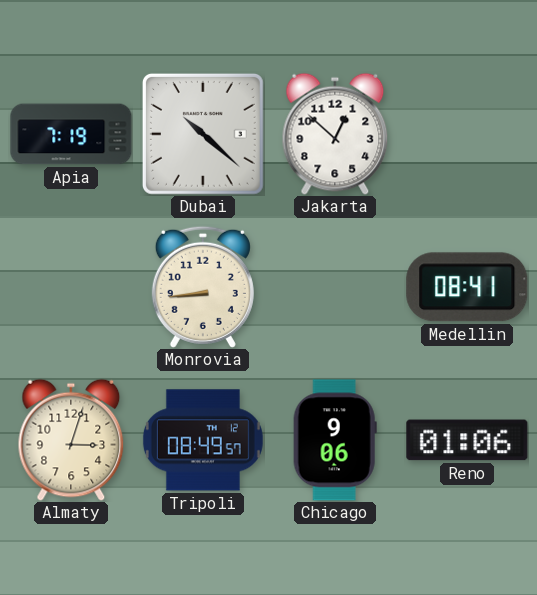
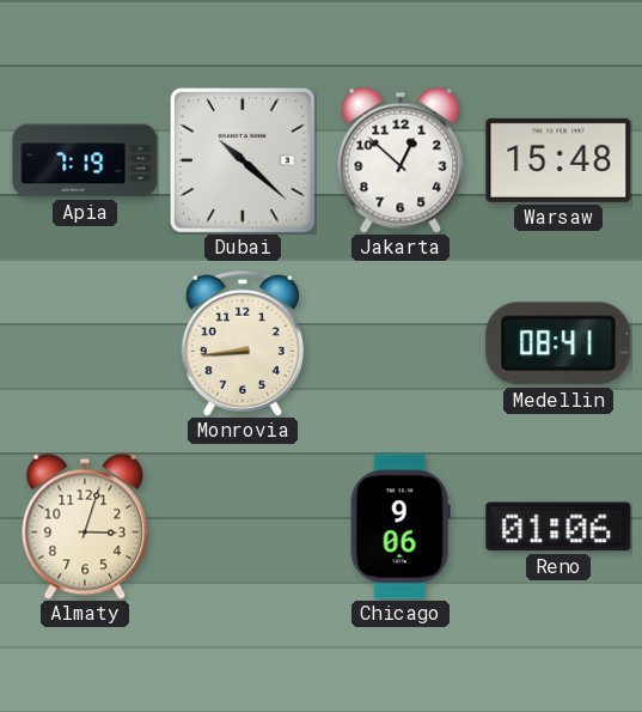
Warsaw: none -> 15:48 (558, 160)
Tripoli: 08:49 -> none (203, 440)
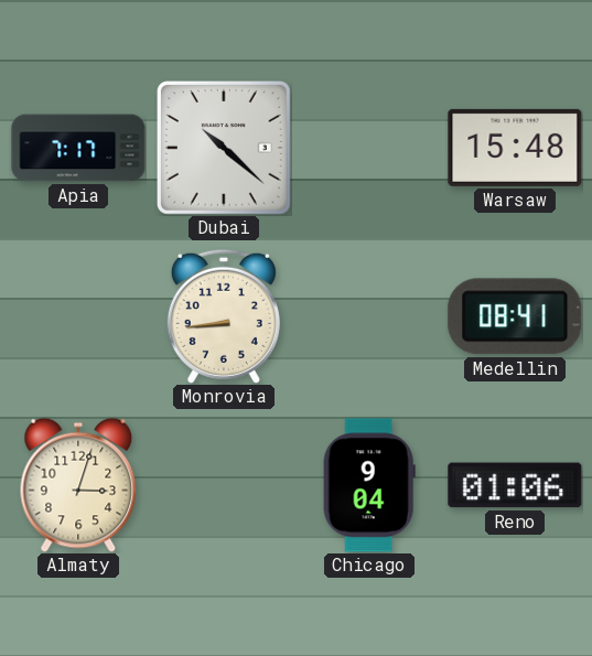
Apia: 7:19 -> 7:17 (78, 148)
Jakarta: 12:52 -> none (401, 160)
Chicago: 9:06 -> 9:04 (369, 485)
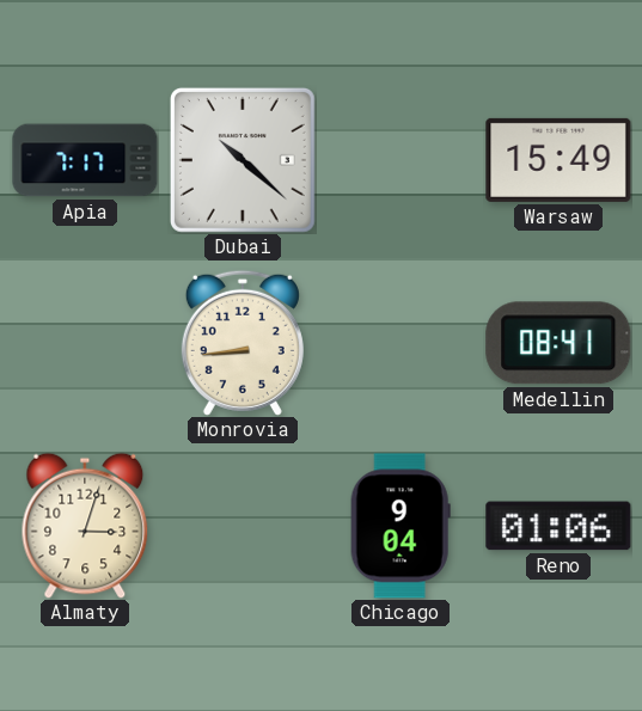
Warsaw: 15:48 -> 15:49 (558, 160)
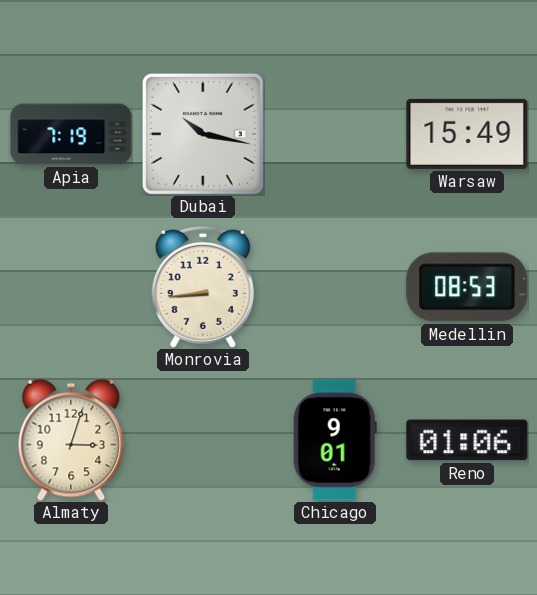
Apia: 7:17 -> 7:19 (71, 134)
Dubai: 10:22 -> 10:17 (203, 134)
Medellin: 08:41 -> 08:53 (467, 287)
Chicago: 9:04 -> 9:01 (335, 440)
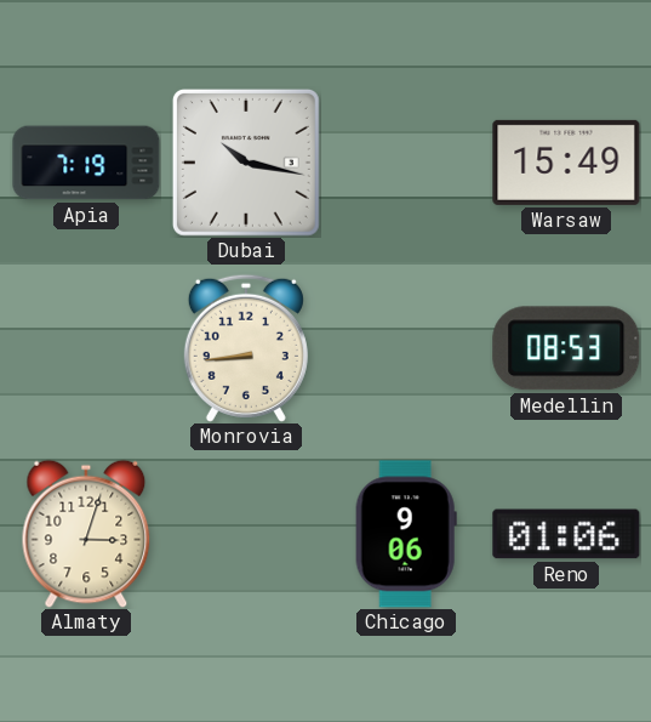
Chicago: 9:01 -> 9:06 (406, 534)
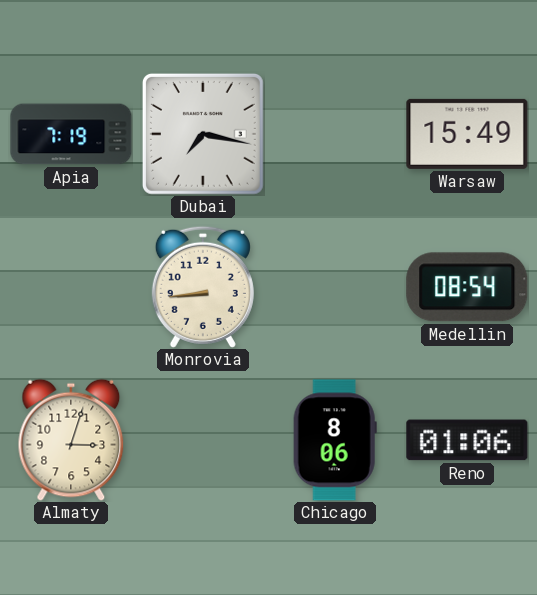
Dubai: 10:17 -> 7:17 (203, 134)
Medellin: 08:53 -> 08:54 (467, 287)
Chicago: 9:06 -> 8:06 (335, 440)
